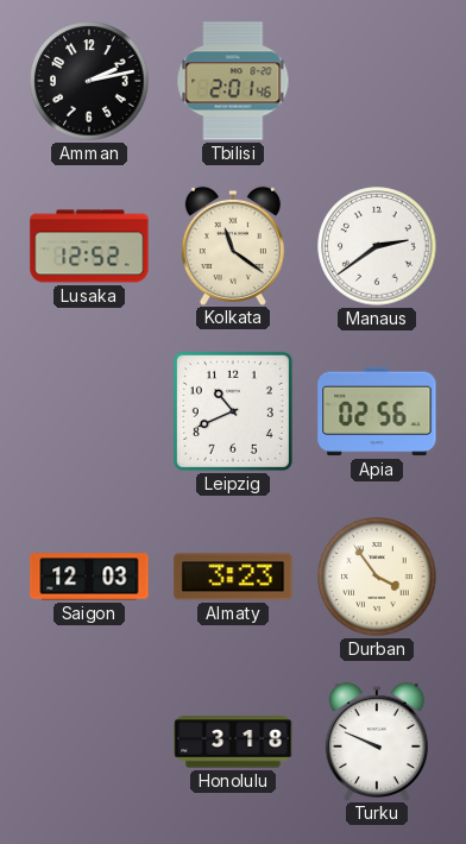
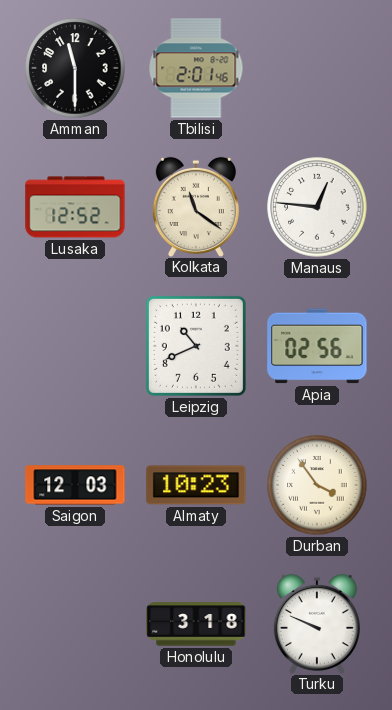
Amman: 2:13 -> 11:30 (75, 68)
Manaus: 2:39 -> 12:46 (317, 207)
Almaty: 3:23 -> 10:23 (196, 485)
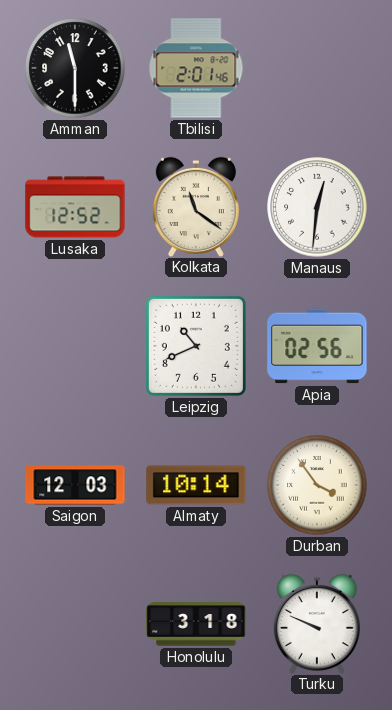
Manaus: 12:46 -> 12:31 (317, 207)
Almaty: 10:23 -> 10:14 (196, 485)
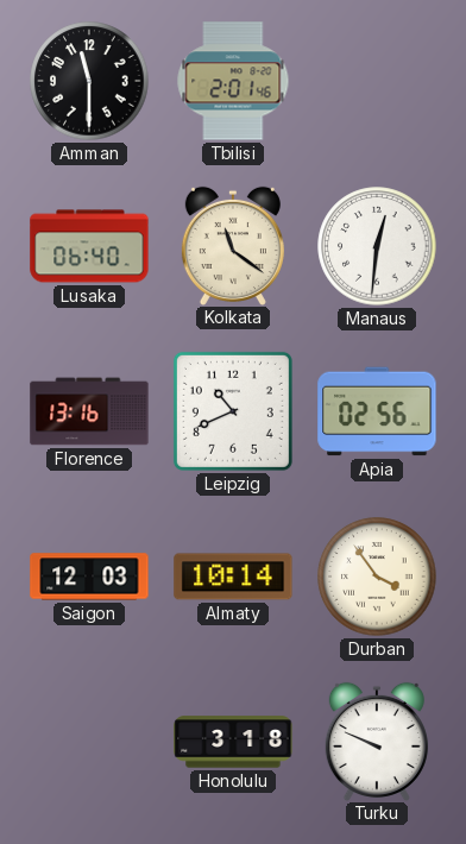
Lusaka: 12:52 -> 06:40 (89, 246)
Florence: none -> 13:16 (89, 411)
